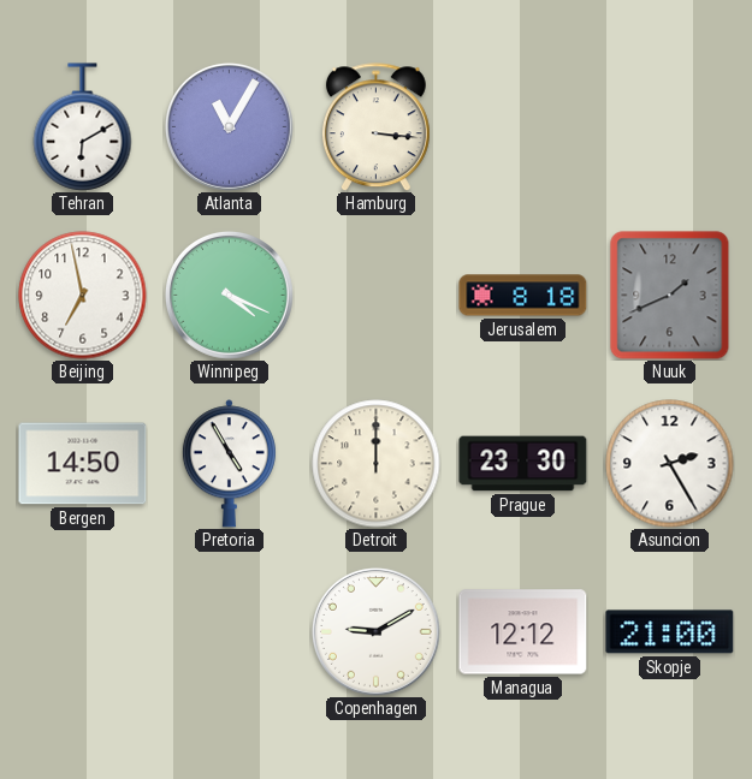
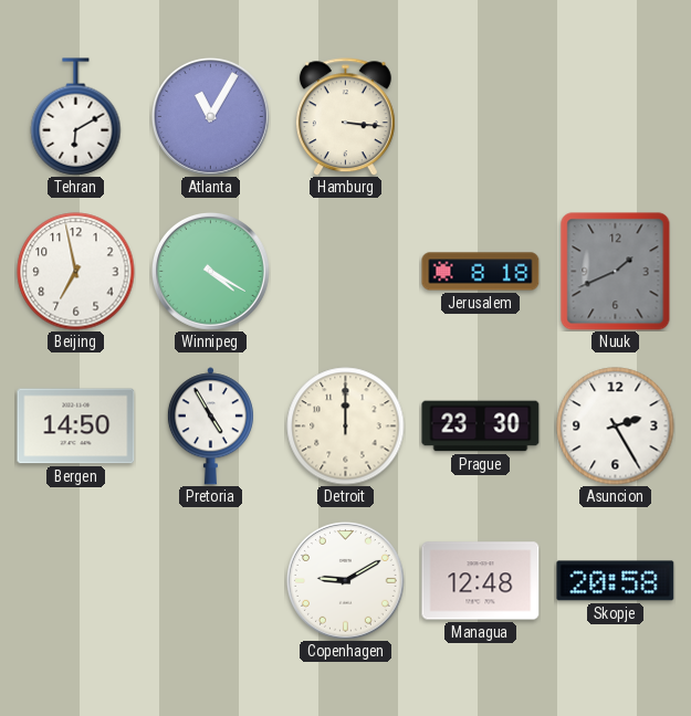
Winnipeg: 4:19 -> 4:20 (210, 271)
Managua: 12:12 -> 12:48 (481, 581)
Skopje: 21:00 -> 20:58 (616, 581)
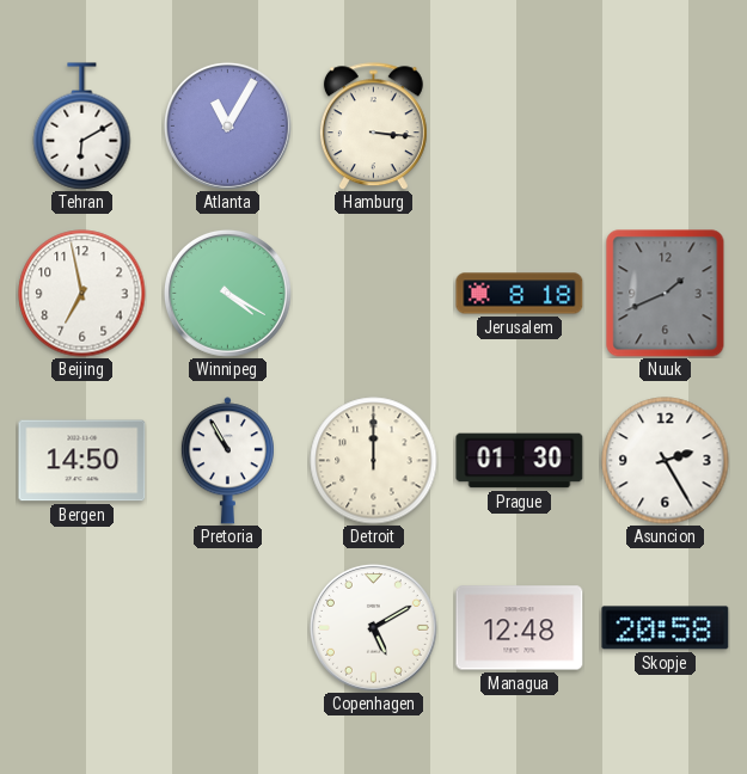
Pretoria: 4:55 -> 10:55 (227, 461)
Prague: 23:30 -> 01:30 (520, 461)
Copenhagen: 9:10 -> 5:10 (373, 627)
